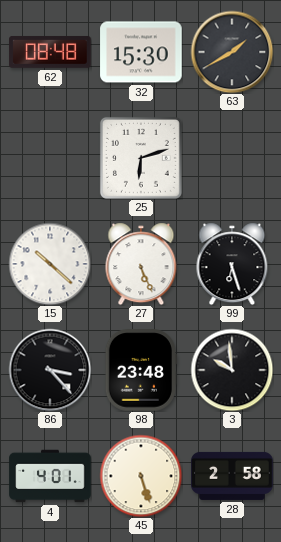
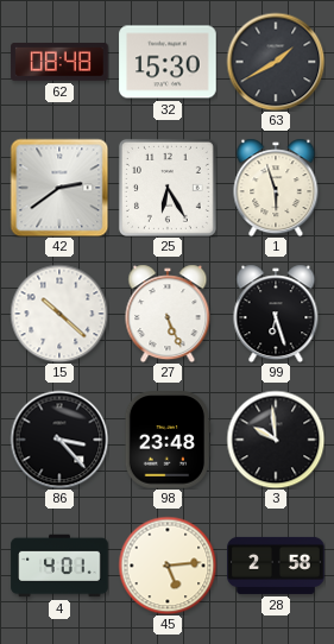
42: none -> 2:39 (59, 188)
25: 6:12 -> 6:25 (168, 188)
1: none -> 5:57 (276, 188)
45: 5:27 -> 5:14 (168, 566)
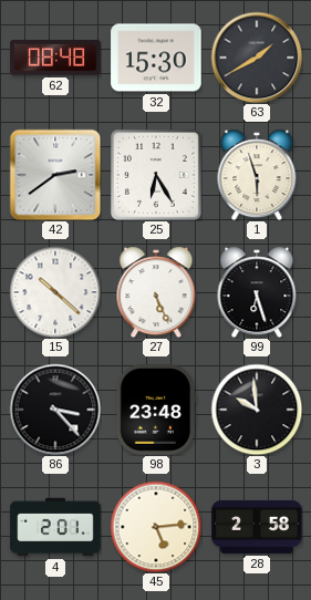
4: 4:01 -> 2:01 (55, 527)
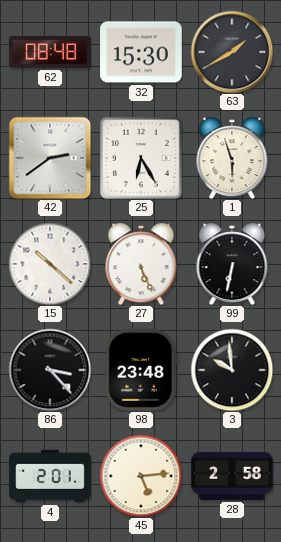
99: 6:27 -> 6:32 (232, 264)
